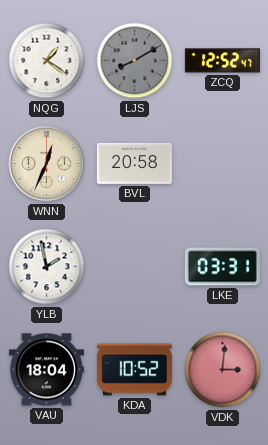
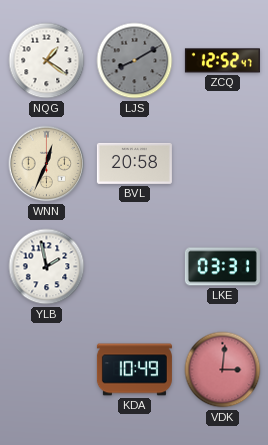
VAU: 18:04 -> none (46, 370)
KDA: 10:52 -> 10:49 (134, 370)
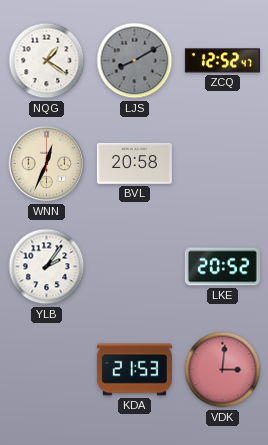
YLB: 1:58 -> 2:06 (47, 267)
LKE: 03:31 -> 20:52 (222, 267)
KDA: 10:49 -> 21:53 (134, 370)
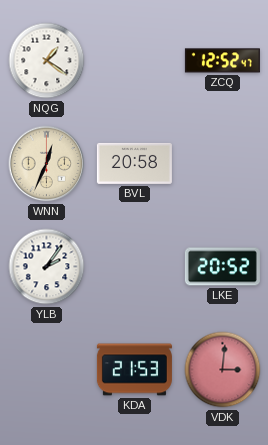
LJS: 8:10 -> none (135, 61)
